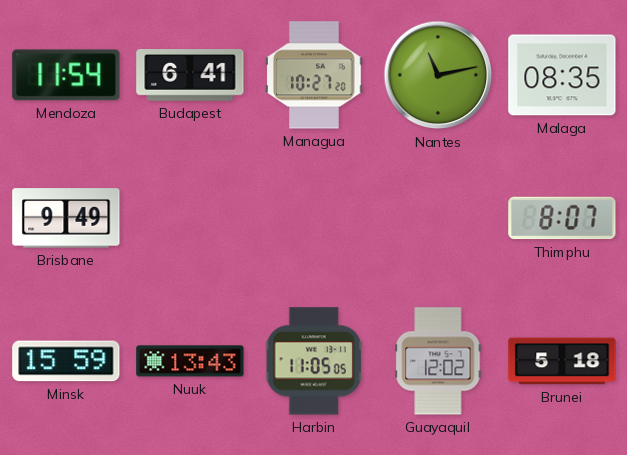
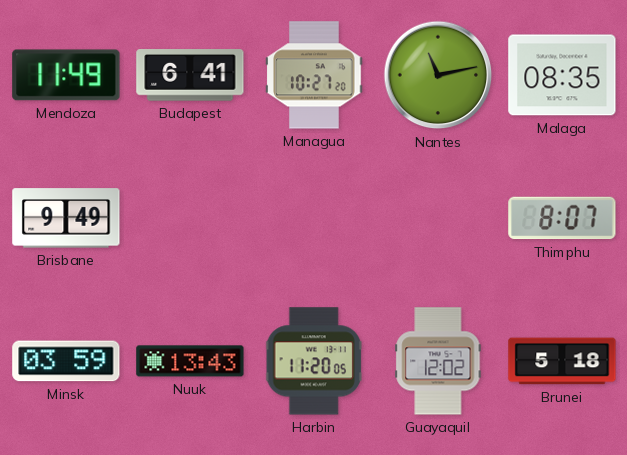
Mendoza: 11:54 -> 11:49 (66, 75)
Minsk: 15:59 -> 03:59 (66, 361)
Harbin: 11:05 -> 11:20 (314, 361)
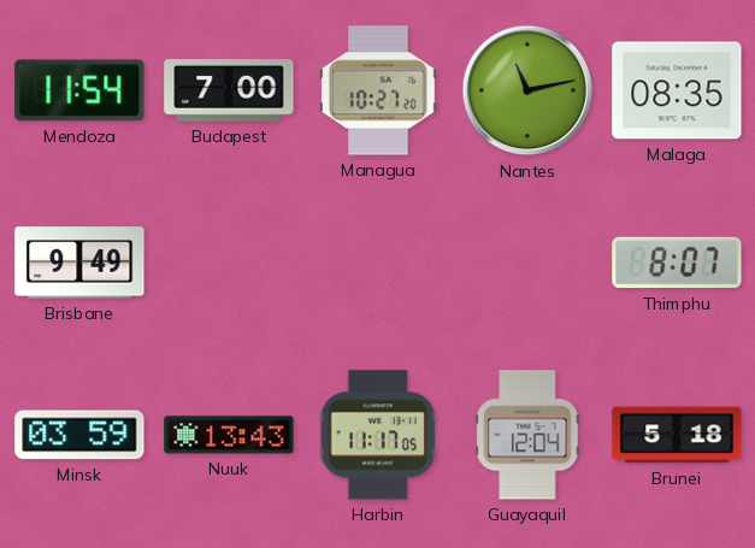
Mendoza: 11:49 -> 11:54 (79, 90)
Budapest: 6:41 -> 7:00 (229, 90)
Harbin: 11:20 -> 11:17 (378, 435)
Guayaquil: 12:02 -> 12:04 (527, 435)
